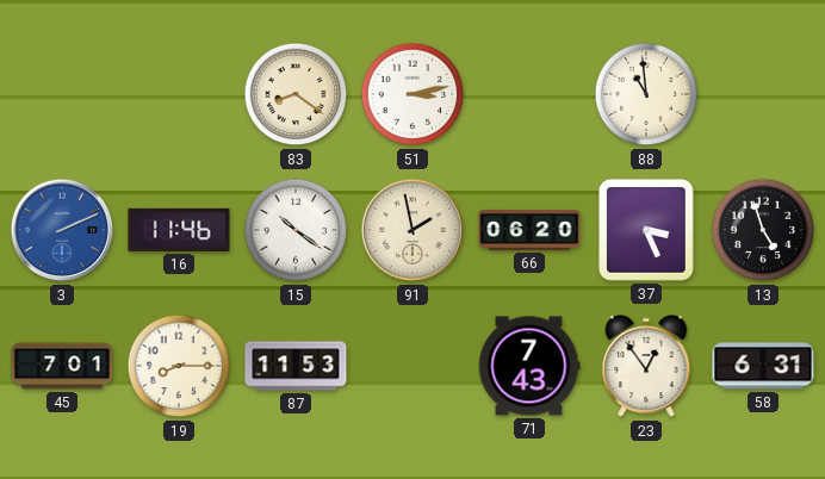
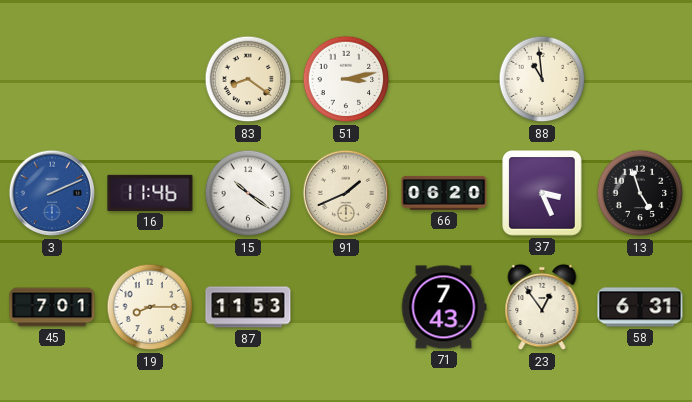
91: 1:58 -> 1:41 (346, 193)
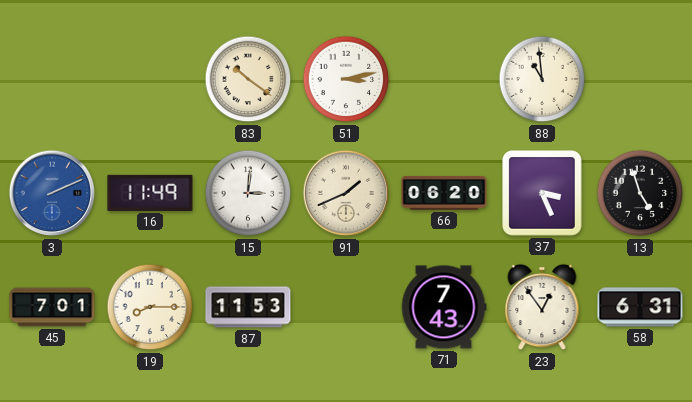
83: 8:21 -> 10:21 (248, 79)
16: 11:46 -> 11:49 (150, 193)
15: 10:21 -> 3:01 (248, 193)
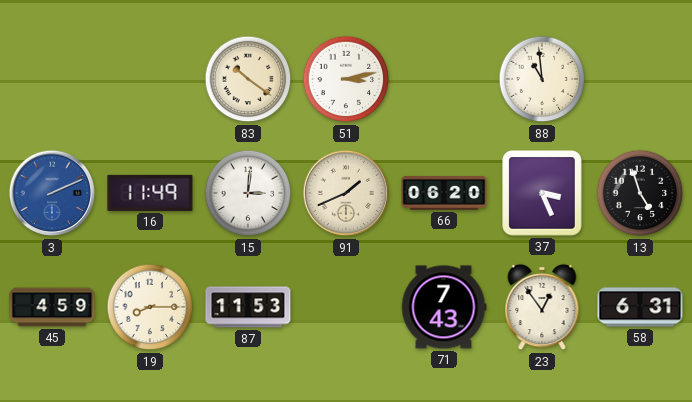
45: 7:01 -> 4:59 (52, 307)
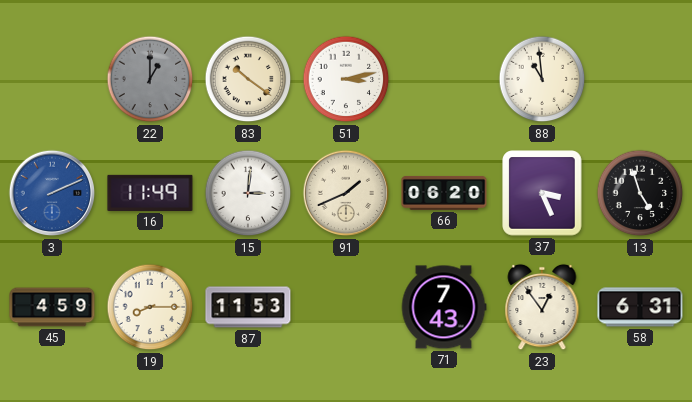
22: none -> 1:00 (150, 79)
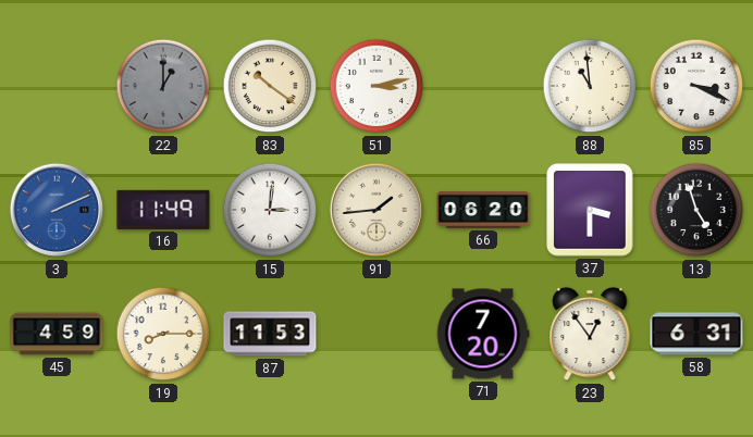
85: none -> 3:19 (696, 86)
91: 1:41 -> 1:44 (376, 210)
37: 3:26 -> 3:30 (590, 210)
71: 7:43 -> 7:20 (483, 334)
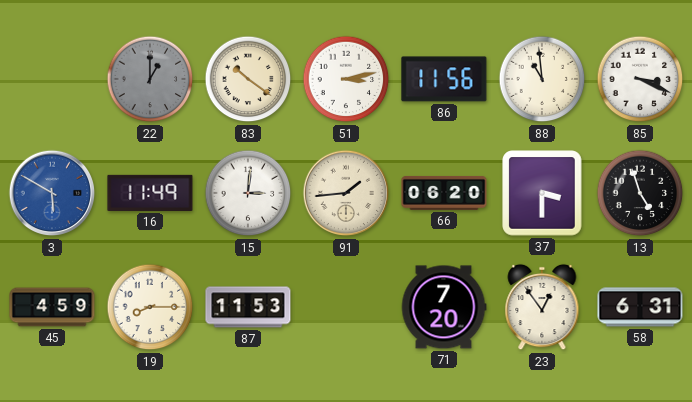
86: none -> 11:56 (444, 79)
3: 2:11 -> 5:50 (52, 193)
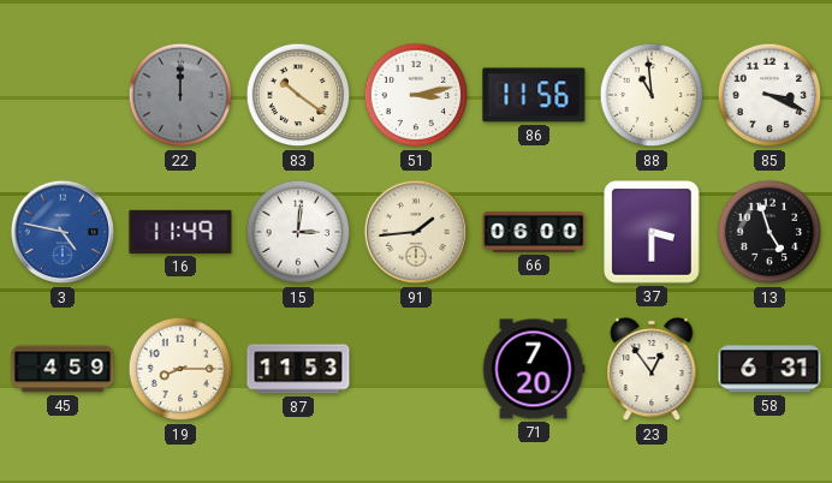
22: 1:00 -> 12:00 (180, 95)
3: 5:50 -> 4:47 (63, 232)
66: 06:20 -> 06:00 (534, 232)
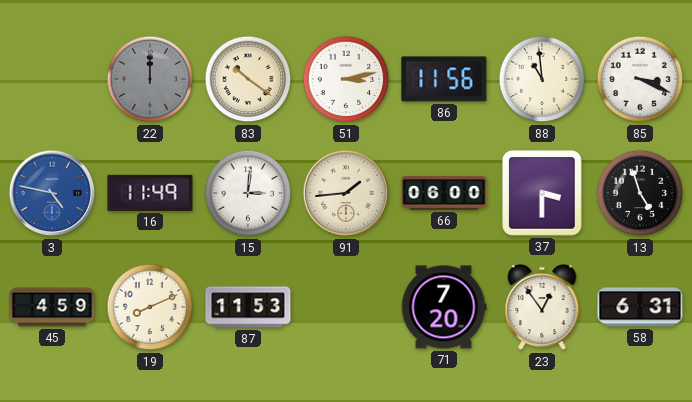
19: 8:15 -> 8:11 (150, 307)
